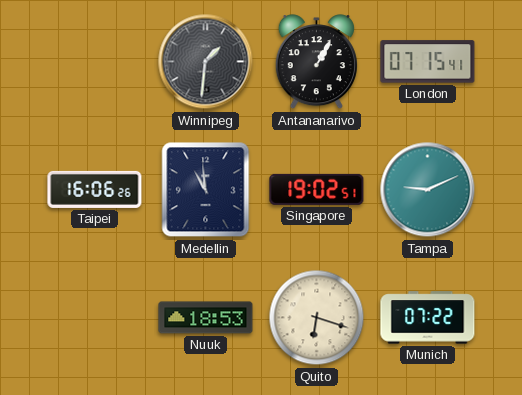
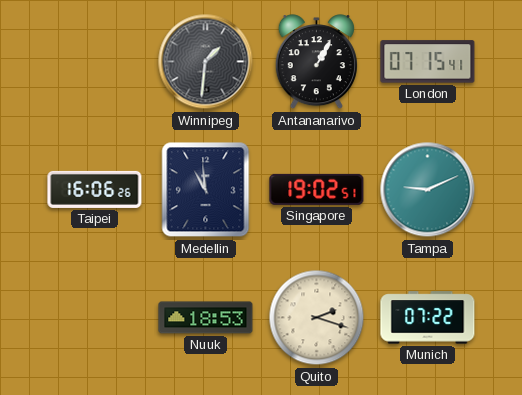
Quito: 6:18 -> 2:18 (317, 318)
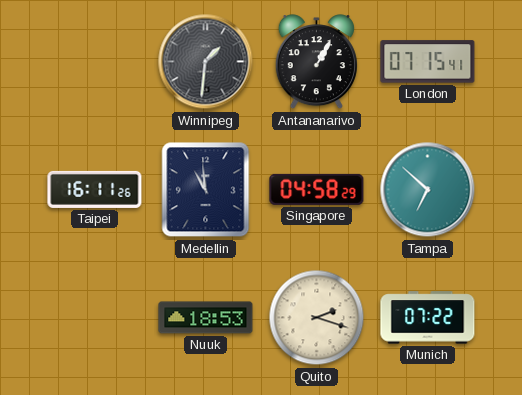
Taipei: 16:06 -> 16:11 (95, 189)
Singapore: 19:02 -> 04:58 (317, 189)
Tampa: 9:11 -> 6:52 (428, 190)
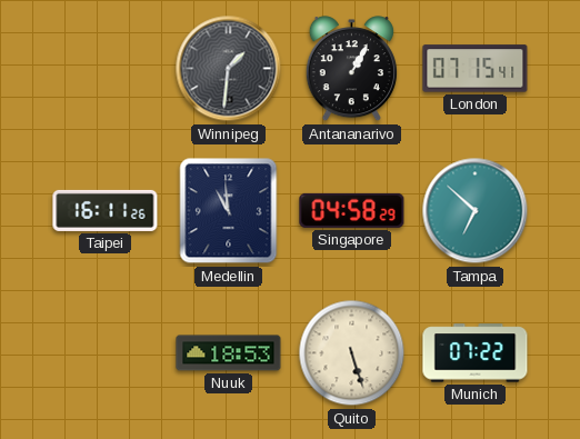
Quito: 2:18 -> 5:27 (352, 353)
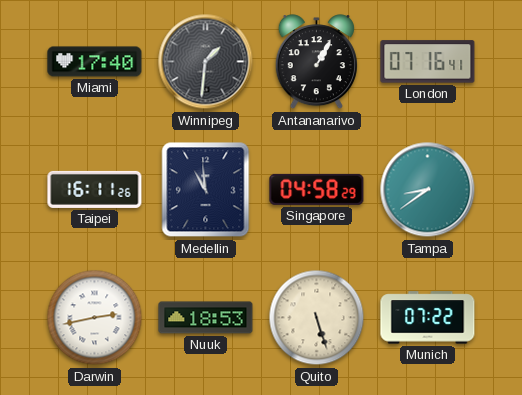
Miami: none -> 17:40 (95, 62)
London: 07:15 -> 07:16 (428, 62)
Tampa: 6:52 -> 8:39 (428, 190)
Darwin: none -> 2:43 (95, 318)
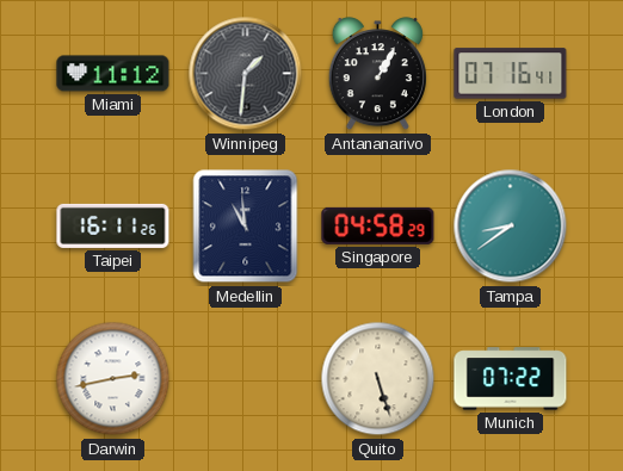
Miami: 17:40 -> 11:12 (113, 74)
Nuuk: 18:53 -> none (206, 318)
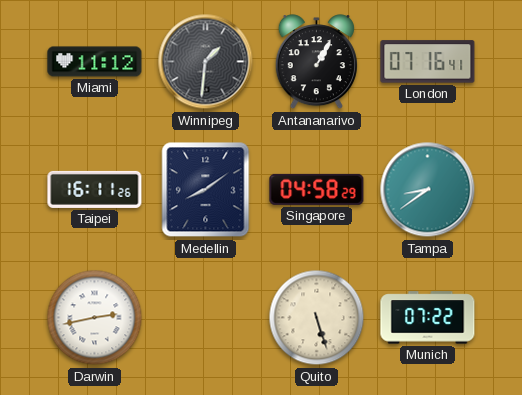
Medellin: 10:59 -> 8:09 (206, 190)
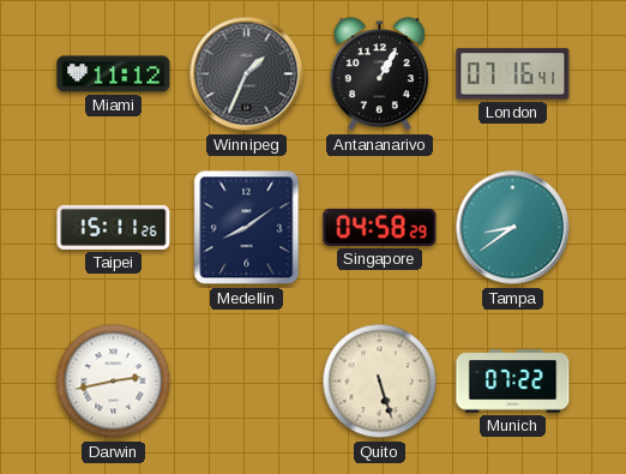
Winnipeg: 1:31 -> 1:34 (247, 74)
Taipei: 16:11 -> 15:11 (114, 227)
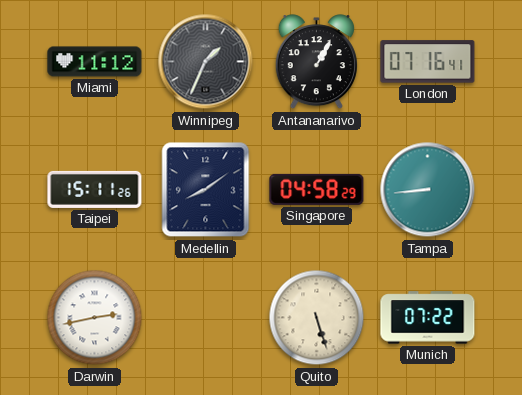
Tampa: 8:39 -> 8:44 (428, 190)
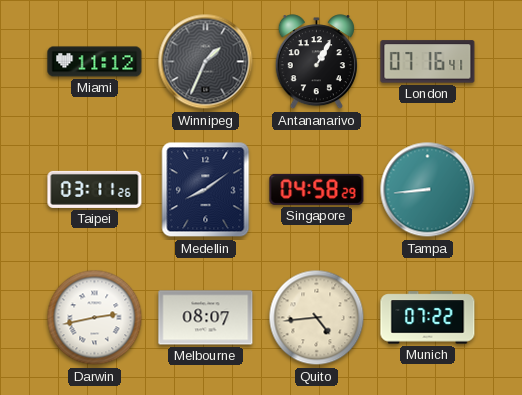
Taipei: 15:11 -> 03:11 (95, 189)
Melbourne: none -> 08:07 (206, 318)
Quito: 5:27 -> 4:44 (317, 318)
